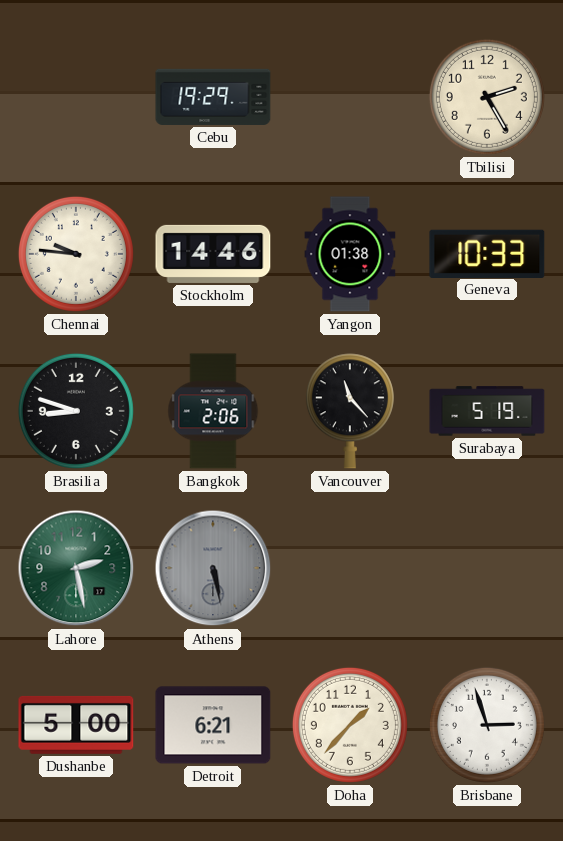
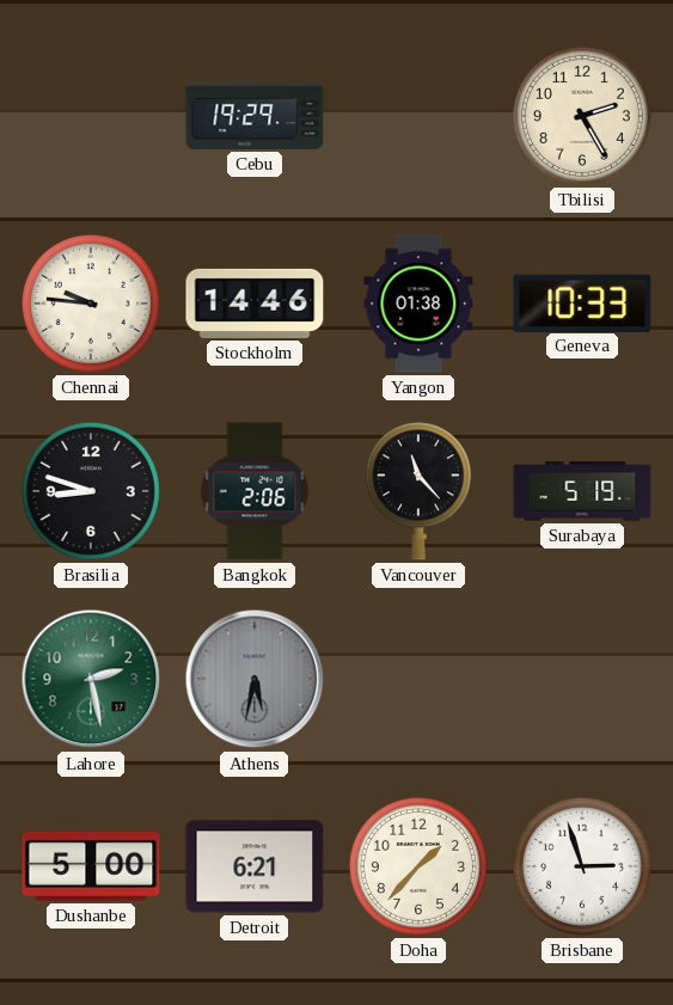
Athens: 5:28 -> 5:32 (255, 679)
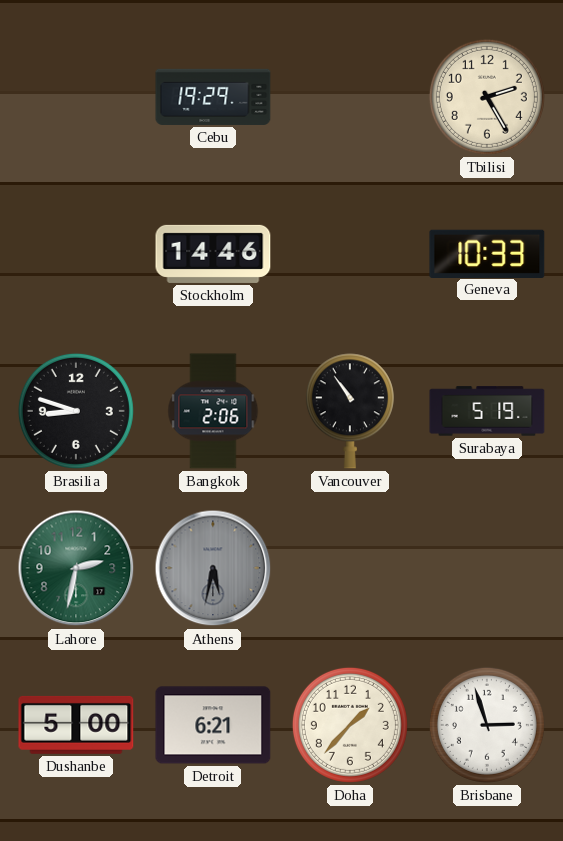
Chennai: 9:46 -> none (91, 304)
Yangon: 01:38 -> none (418, 304)
Vancouver: 11:23 -> 10:54 (350, 411)
Lahore: 2:28 -> 2:32 (76, 568)
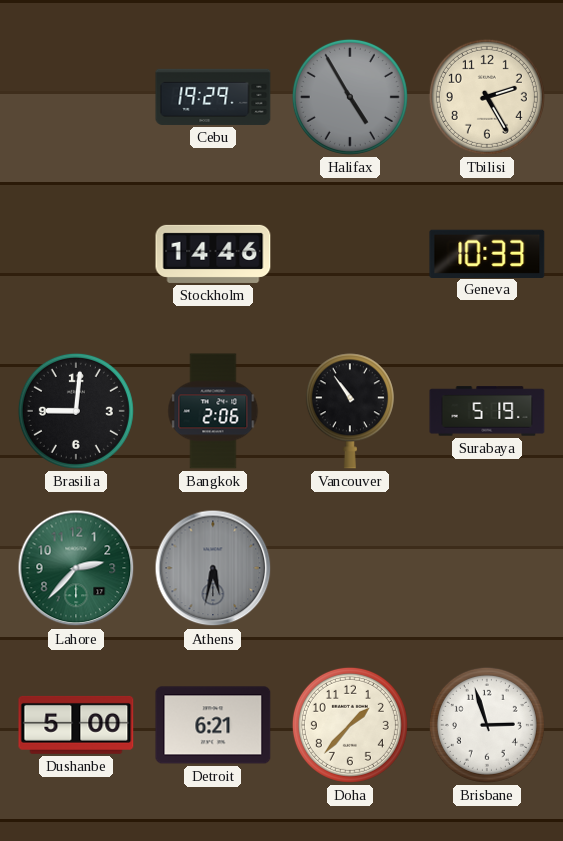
Halifax: none -> 4:55 (350, 97)
Brasilia: 8:48 -> 9:01 (76, 411)
Lahore: 2:32 -> 2:37 (76, 568)
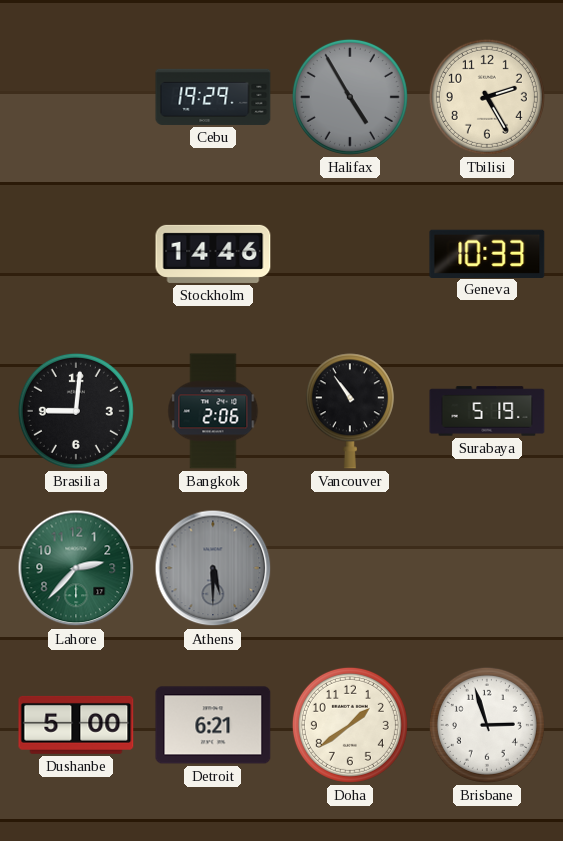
Athens: 5:32 -> 5:30 (213, 568)
Doha: 1:37 -> 1:39 (350, 725)
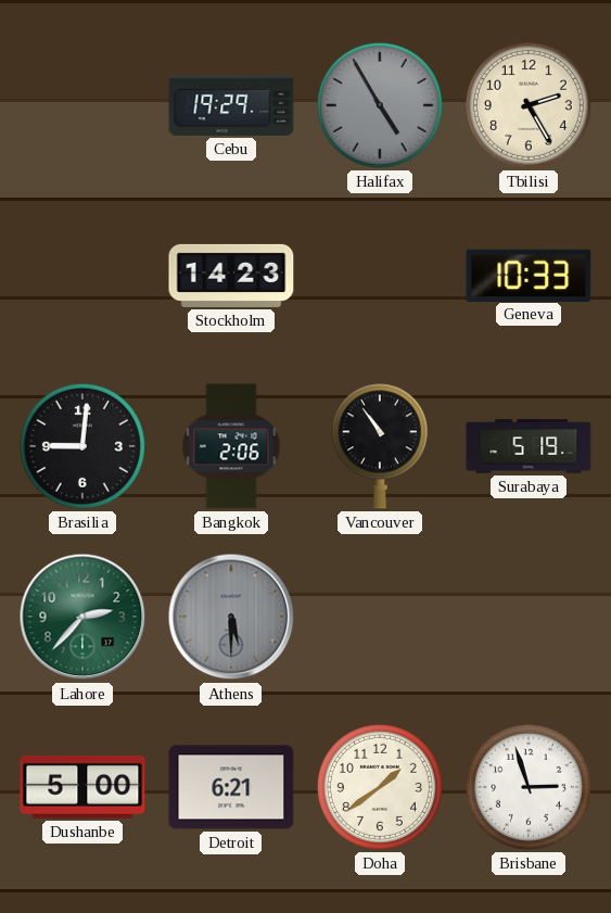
Stockholm: 14:46 -> 14:23 (231, 276)
